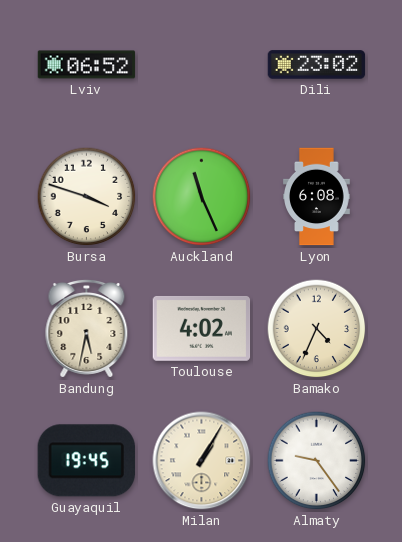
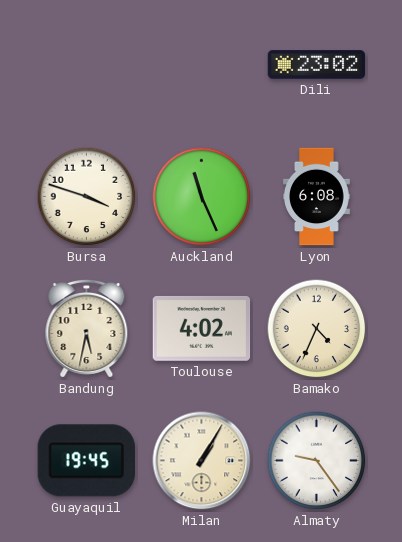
Lviv: 06:52 -> none (87, 65)
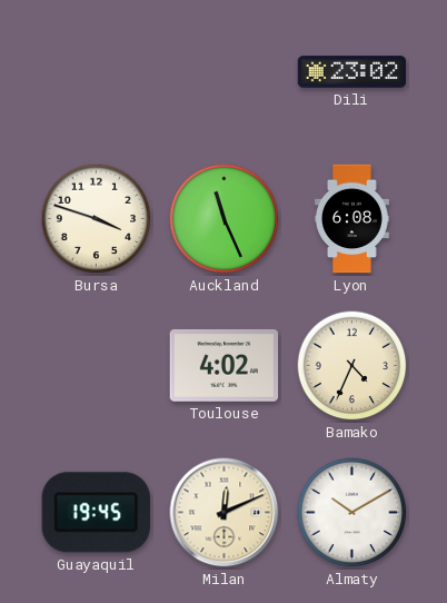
Bandung: 5:32 -> none (87, 328)
Milan: 1:05 -> 12:11 (225, 513)
Almaty: 9:24 -> 10:10 (352, 513)
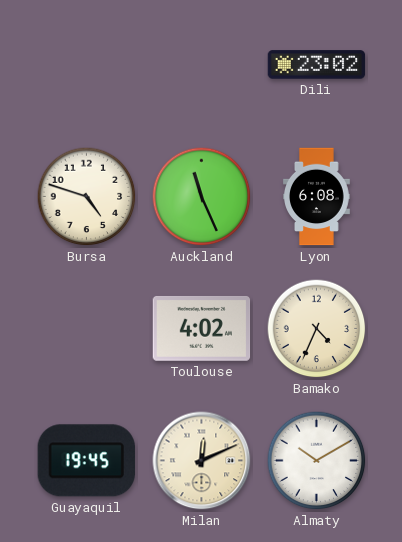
Bursa: 3:48 -> 4:48 (87, 197)
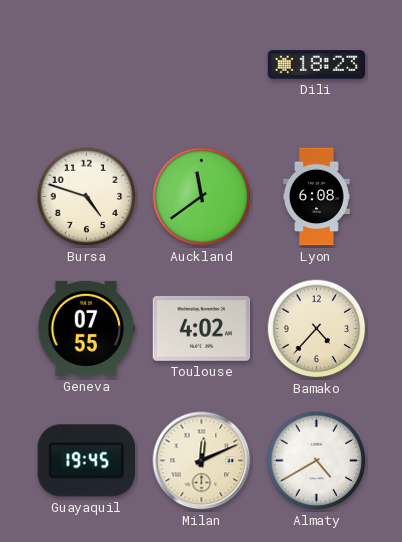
Dili: 23:02 -> 18:23 (317, 65)
Auckland: 11:26 -> 11:39 (202, 197)
Geneva: none -> 07:55 (87, 328)
Bamako: 4:34 -> 4:37 (317, 329)
Almaty: 10:10 -> 4:40 (317, 461)
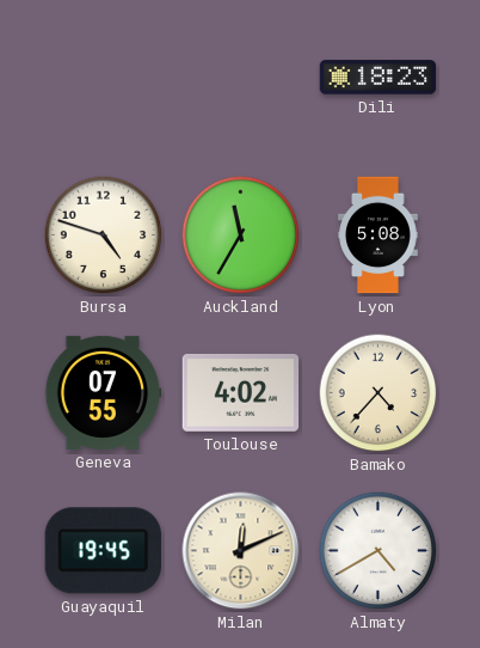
Auckland: 11:39 -> 11:35 (241, 236)
Lyon: 6:08 -> 5:08 (379, 236)
